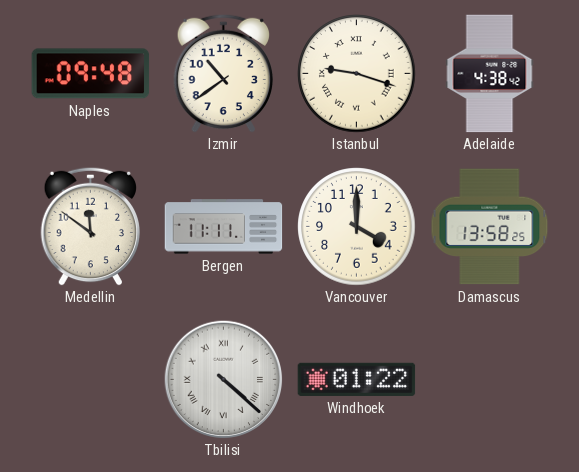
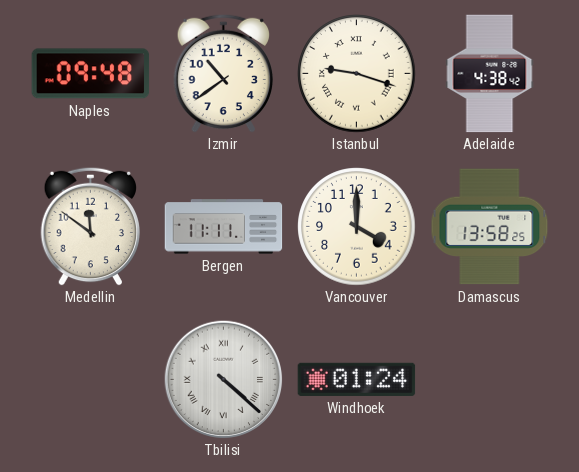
Windhoek: 01:22 -> 01:24 (357, 379)
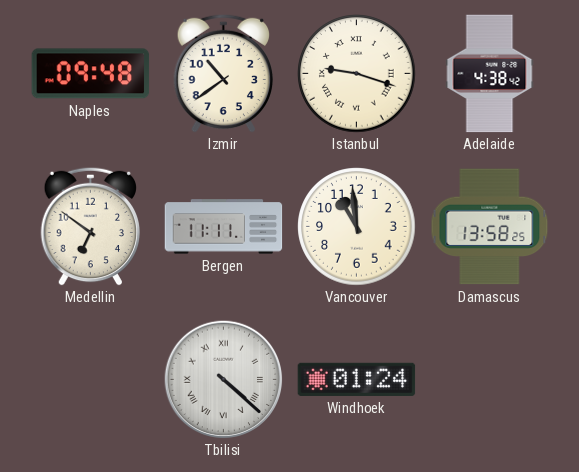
Medellin: 11:51 -> 6:51 (90, 226)
Vancouver: 4:00 -> 10:59 (357, 227)
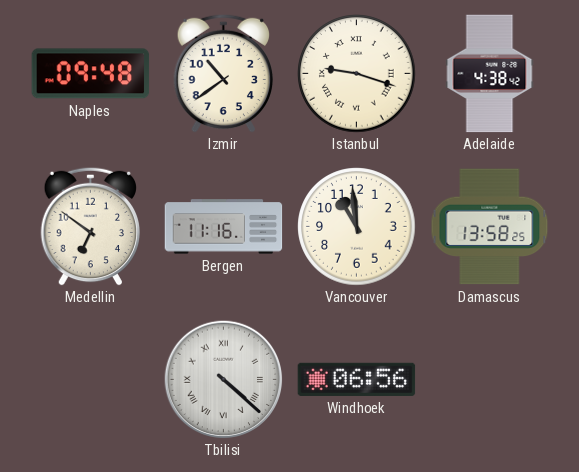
Bergen: 11:11 -> 11:16 (224, 227)
Windhoek: 01:24 -> 06:56 (357, 379)
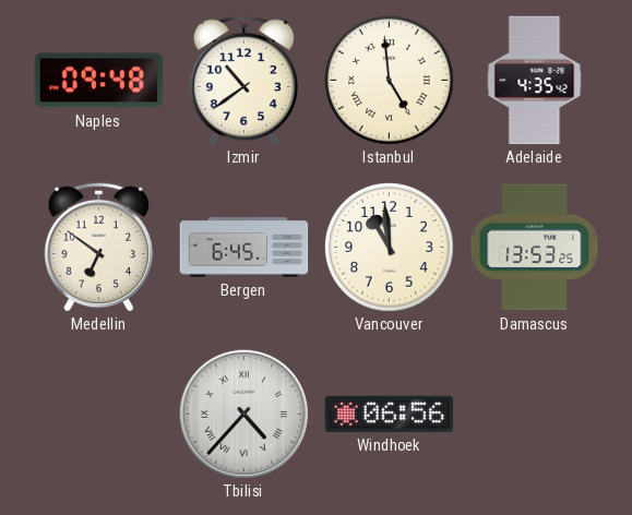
Istanbul: 9:18 -> 4:59 (390, 81)
Adelaide: 4:38 -> 4:35 (535, 81)
Bergen: 11:16 -> 6:45 (245, 248)
Damascus: 13:58 -> 13:53 (535, 248)
Tbilisi: 4:22 -> 4:37 (243, 414)
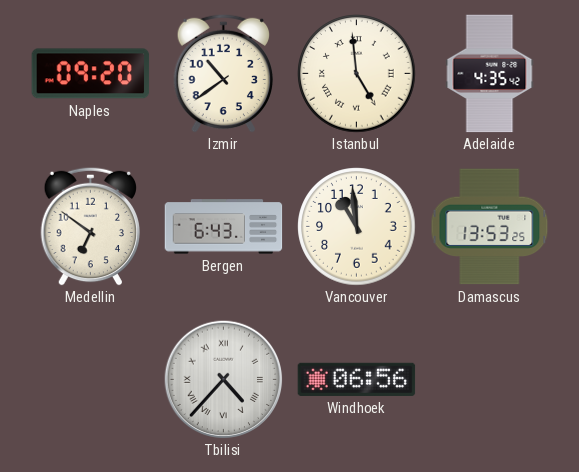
Naples: 09:48 -> 09:20 (91, 74)
Bergen: 6:45 -> 6:43 (224, 227)
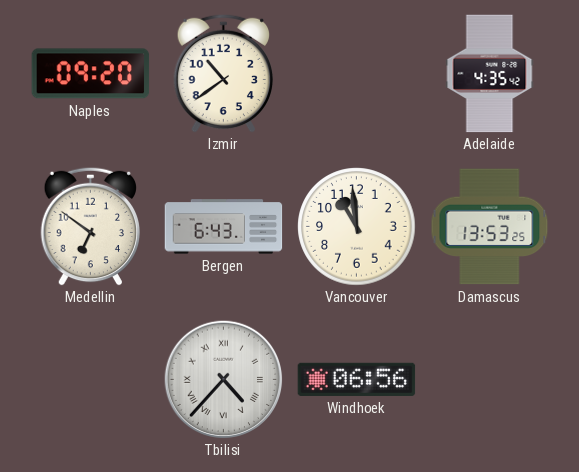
Istanbul: 4:59 -> none (357, 74)
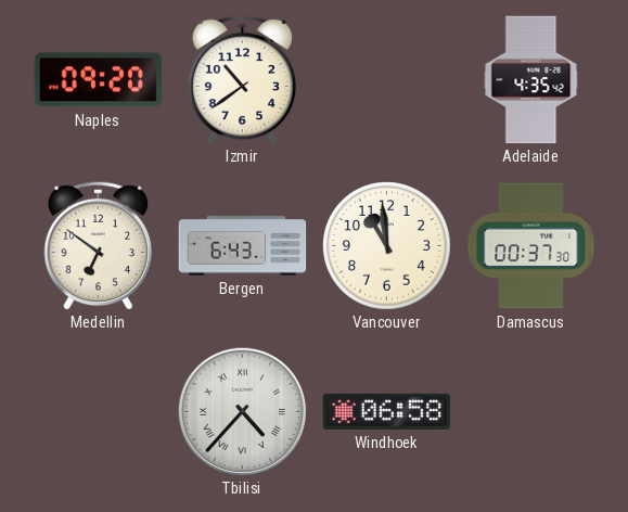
Damascus: 13:53 -> 00:37 (531, 246)
Windhoek: 06:56 -> 06:58 (387, 411)
